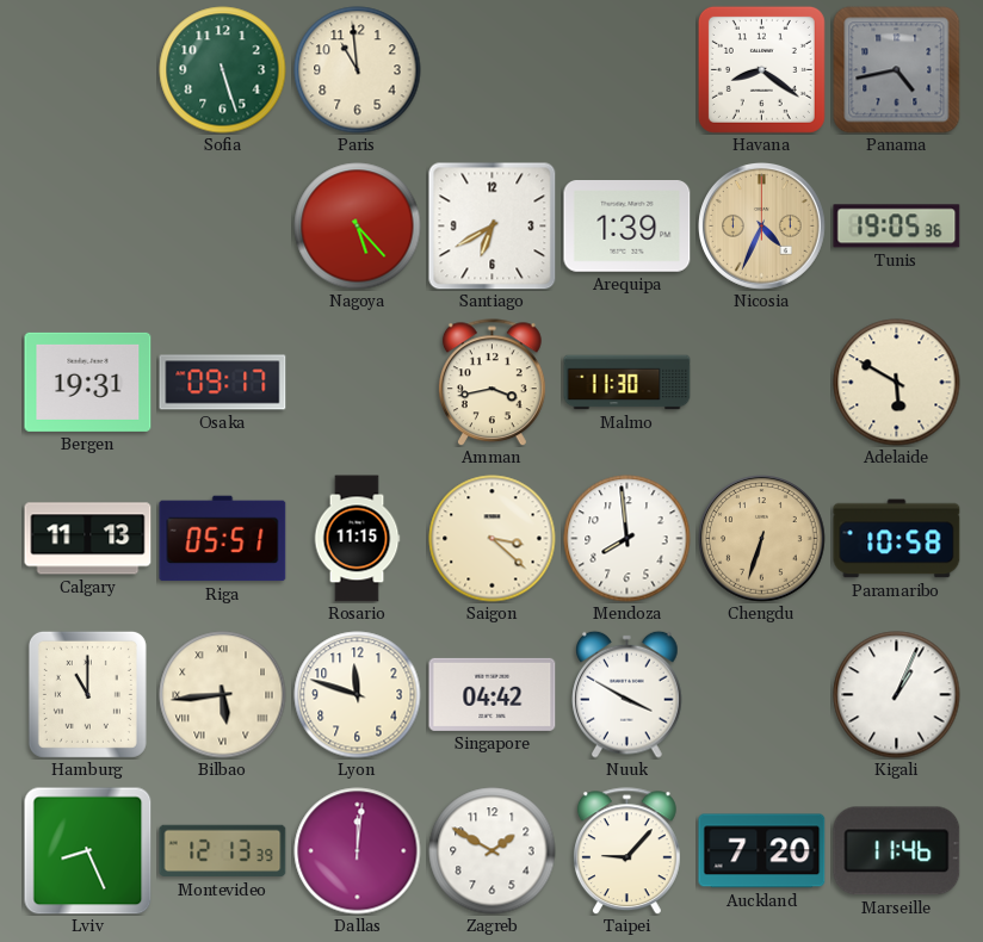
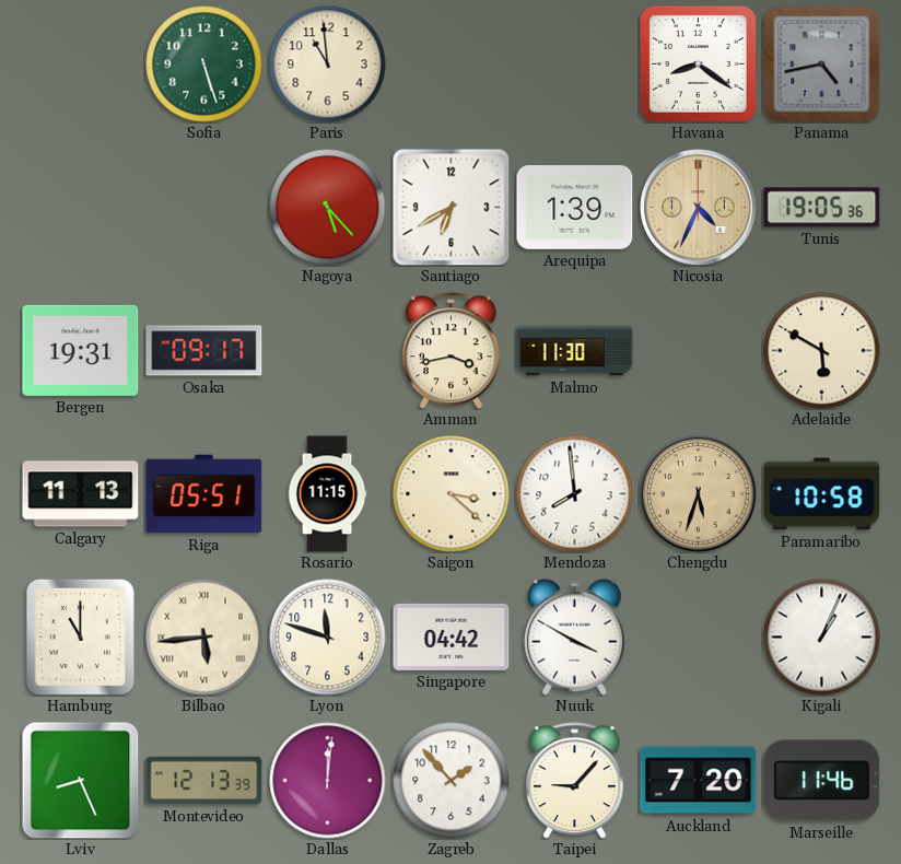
Chengdu: 6:33 -> 5:33 (699, 494)
Zagreb: 1:50 -> 1:53 (452, 781)
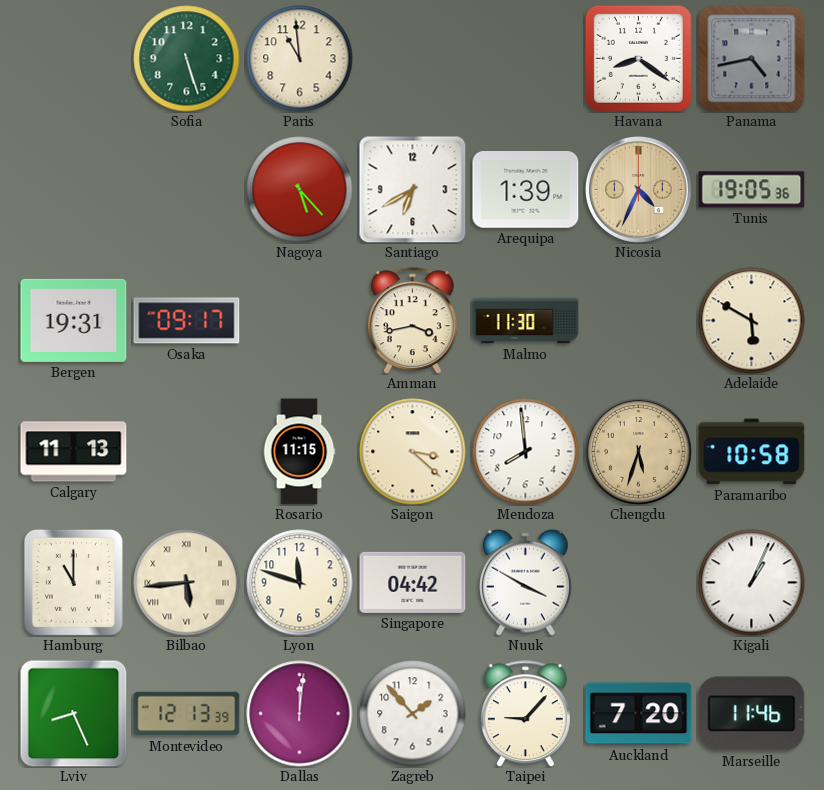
Riga: 05:51 -> none (204, 494)
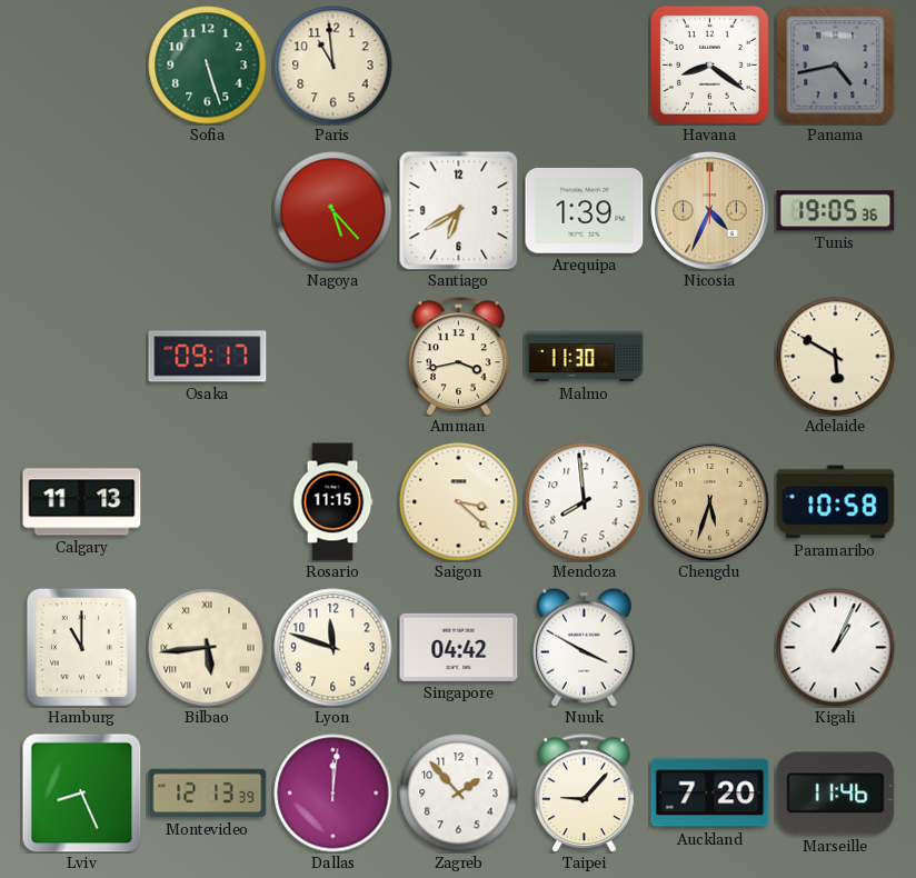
Bergen: 19:31 -> none (74, 320)
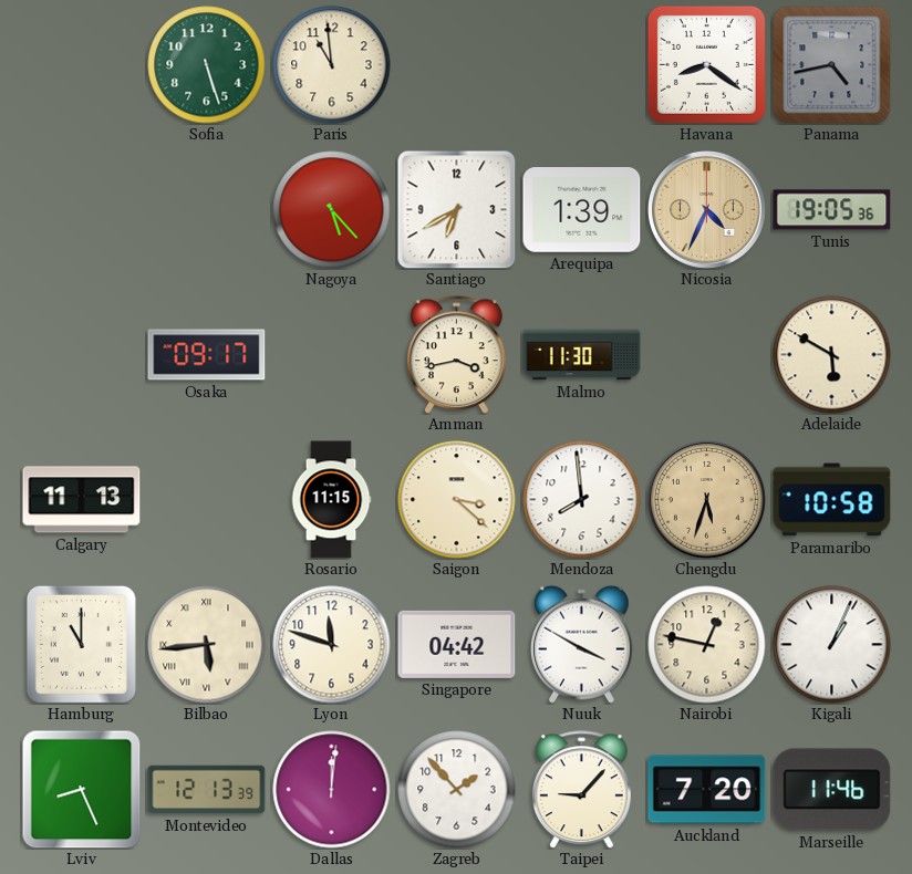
Nairobi: none -> 12:47 (707, 645)
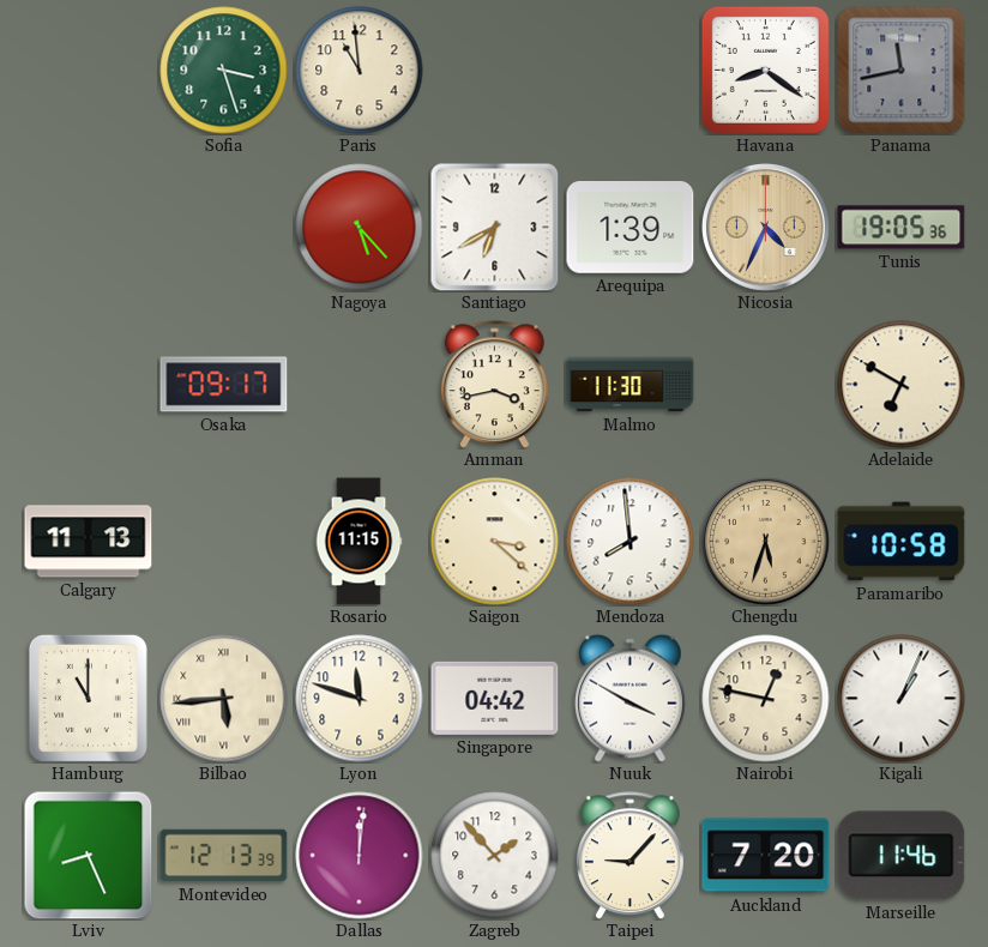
Sofia: 5:27 -> 3:27 (224, 71)
Panama: 4:43 -> 11:43 (902, 71)
Adelaide: 5:50 -> 6:50 (902, 385)
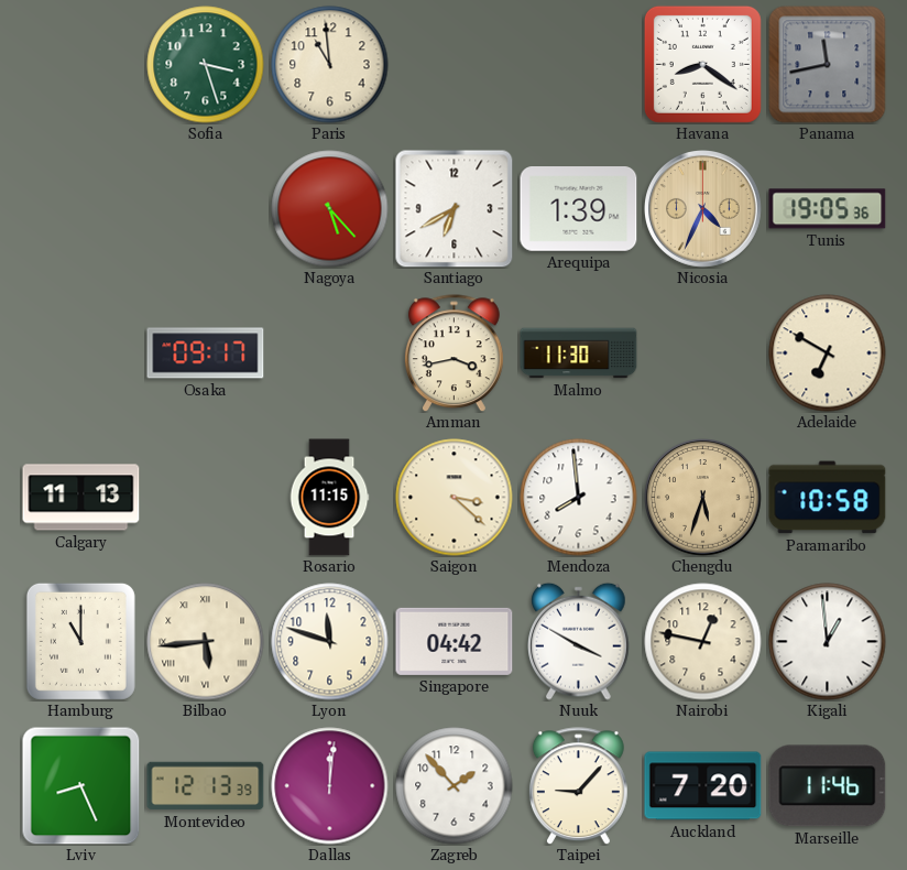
Kigali: 1:04 -> 12:59 (828, 642)
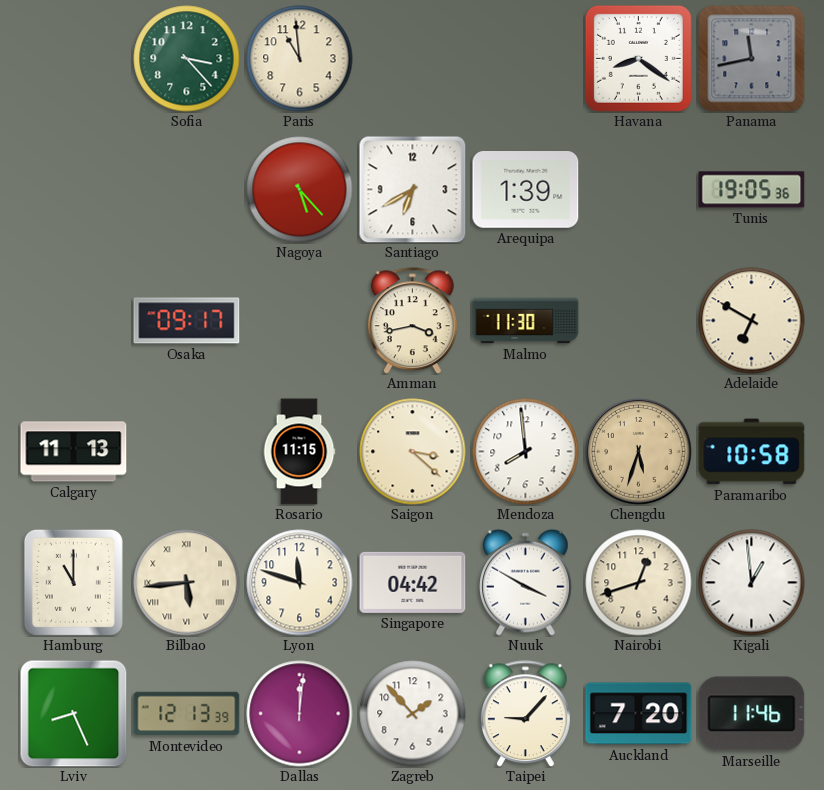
Sofia: 3:27 -> 3:23 (187, 59)
Nicosia: 4:34 -> none (703, 209)
Nairobi: 12:47 -> 12:42 (639, 583)
